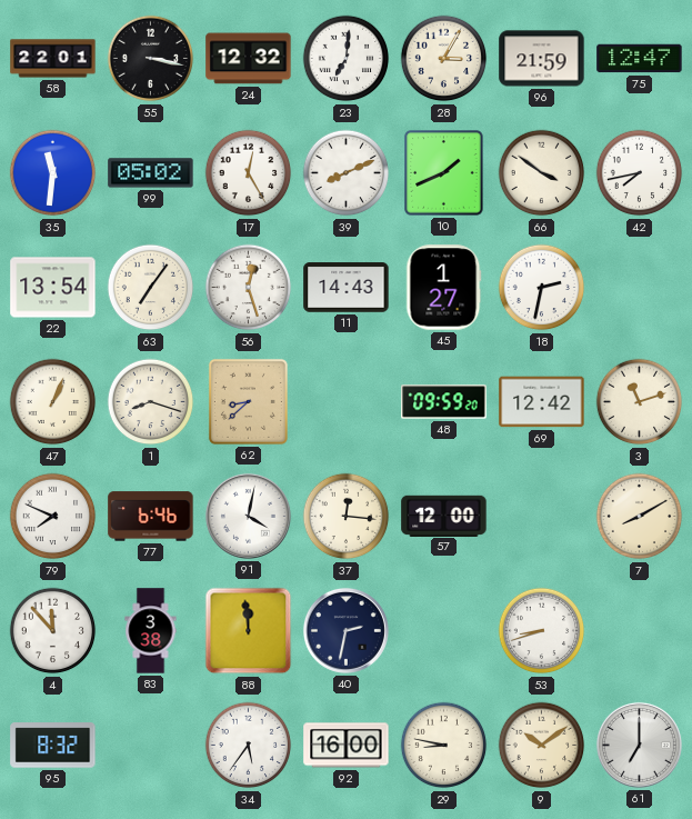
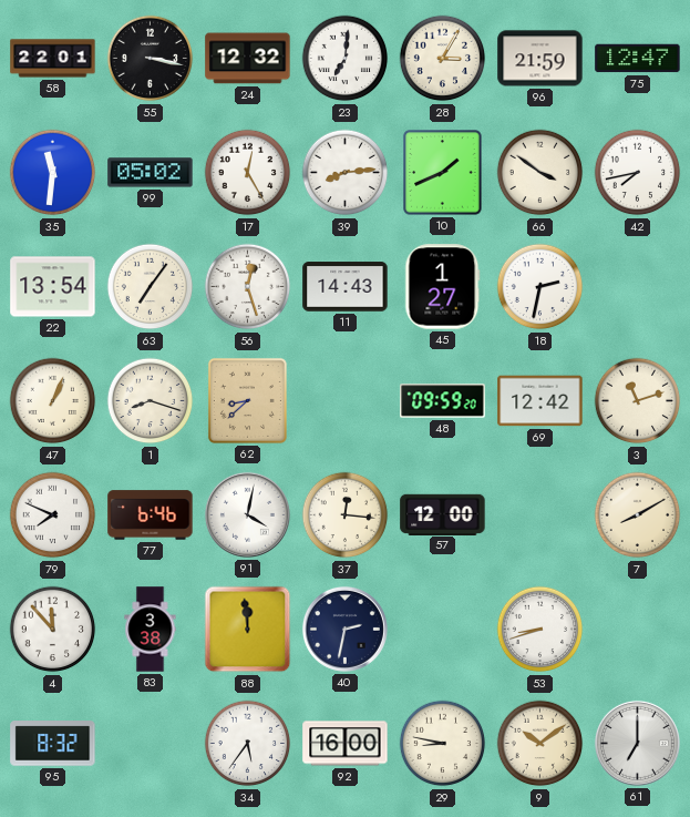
39: 8:11 -> 8:14 (346, 173)
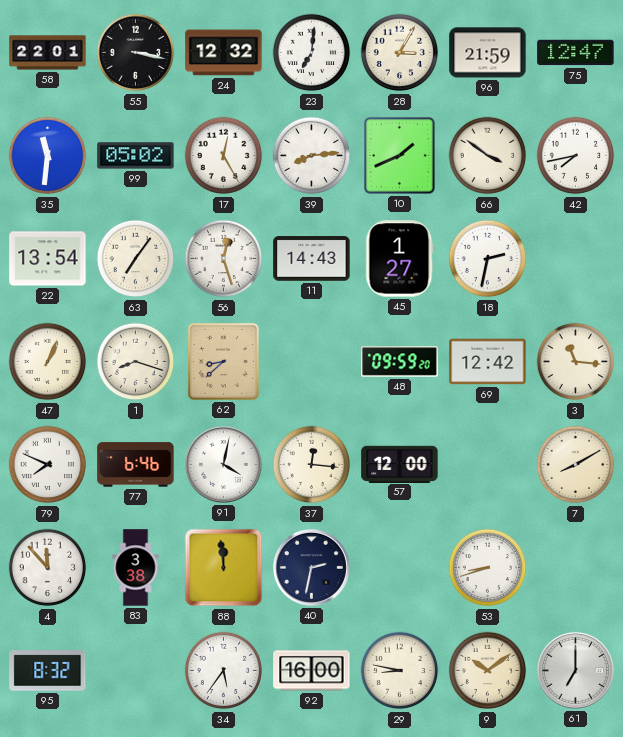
3: 11:12 -> 11:16 (576, 362)
